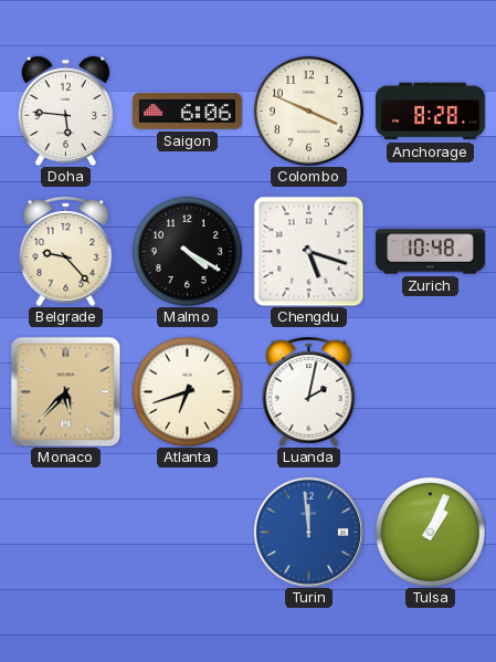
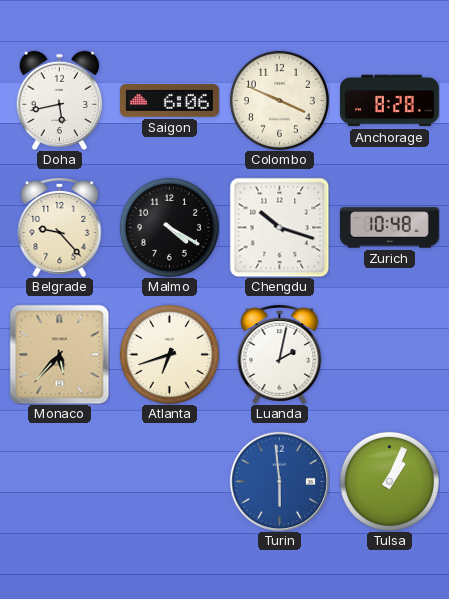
Doha: 5:46 -> 5:43 (60, 100)
Chengdu: 5:18 -> 10:18 (279, 227)
Turin: 11:59 -> 5:59 (279, 481)
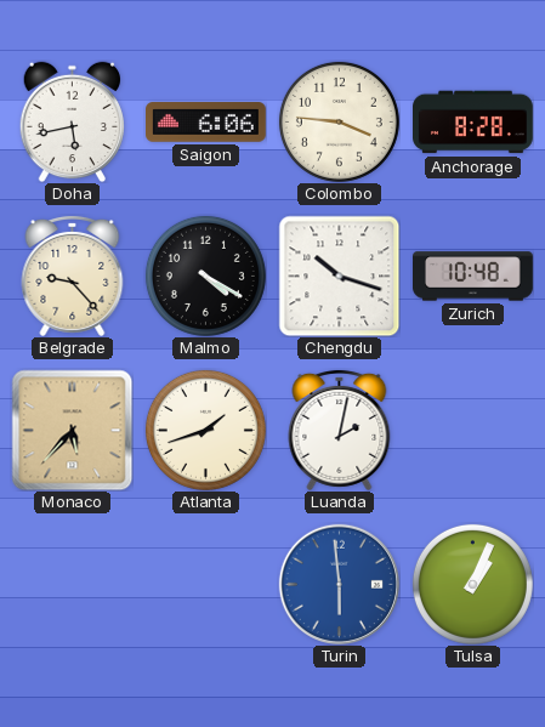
Colombo: 3:49 -> 3:46 (339, 121)
Atlanta: 6:42 -> 1:42 (205, 430)
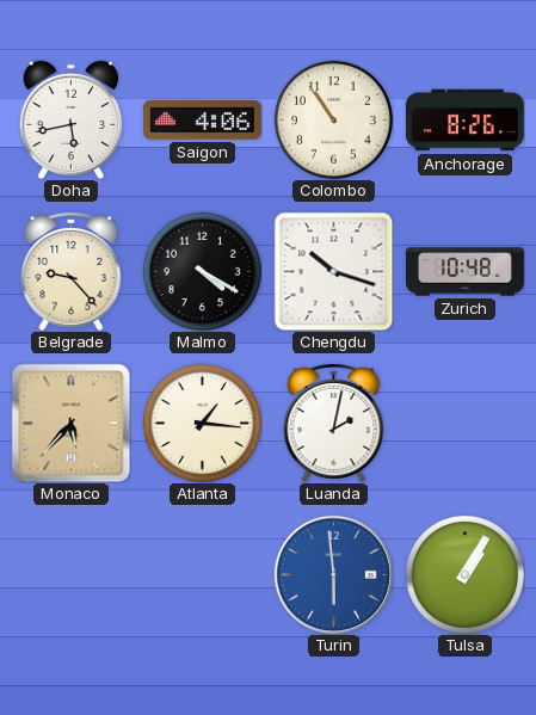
Saigon: 6:06 -> 4:06 (203, 121)
Colombo: 3:46 -> 10:54 (333, 119)
Anchorage: 8:28 -> 8:26 (466, 121)
Atlanta: 1:42 -> 1:16 (202, 423)
Tulsa: 1:04 -> 1:05 (464, 574)
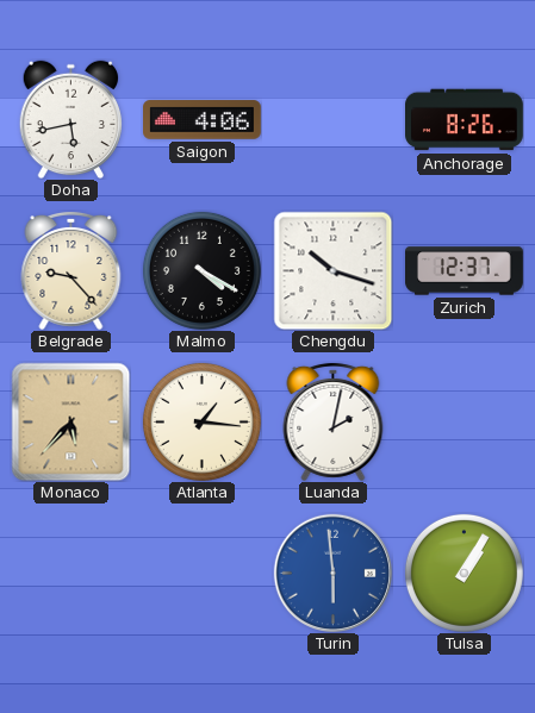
Colombo: 10:54 -> none (333, 119)
Zurich: 10:48 -> 12:37 (465, 271)
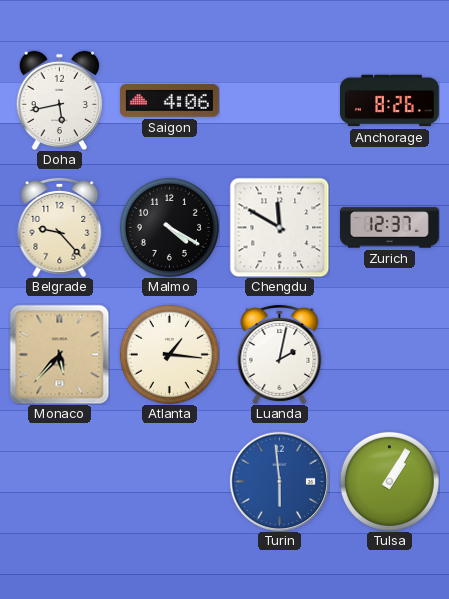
Chengdu: 10:18 -> 11:50 (279, 227)
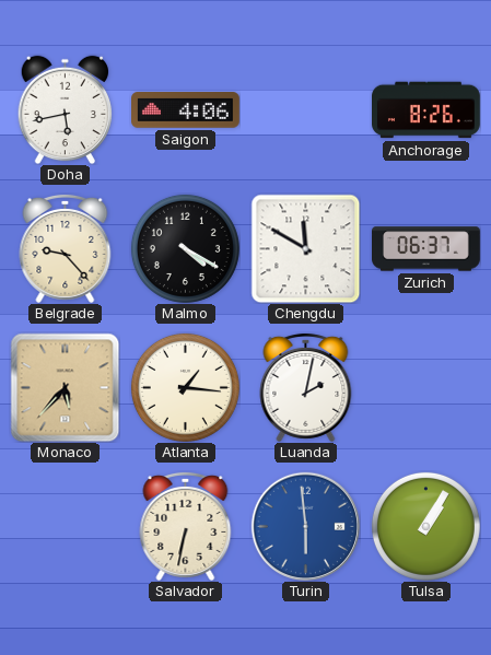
Zurich: 12:37 -> 06:37 (426, 249)
Salvador: none -> 6:32 (186, 526)
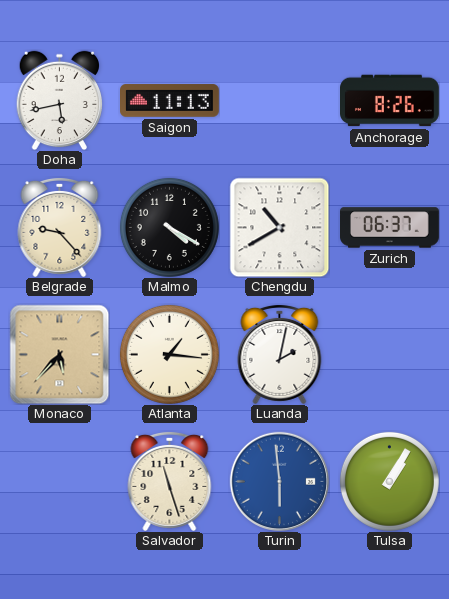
Saigon: 4:06 -> 11:13 (170, 101)
Chengdu: 11:50 -> 10:40 (279, 227)
Salvador: 6:32 -> 11:27 (170, 481)
